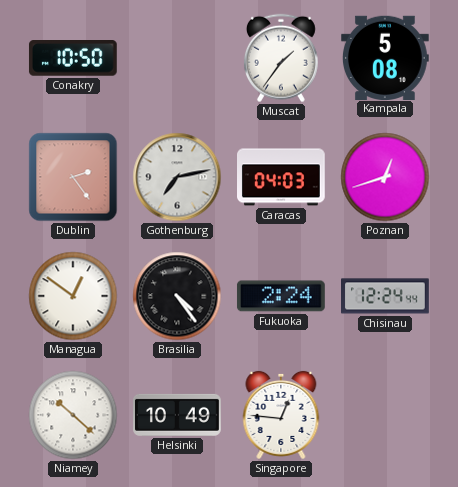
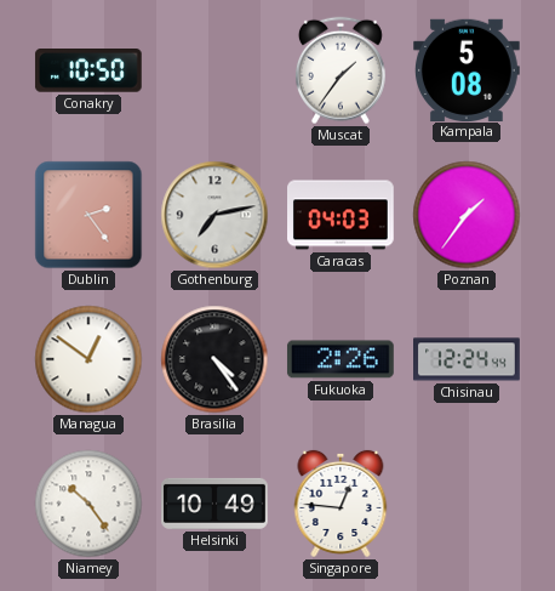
Poznan: 12:42 -> 1:36 (467, 215)
Fukuoka: 2:24 -> 2:26 (341, 359)
Niamey: 10:22 -> 10:24 (88, 504)
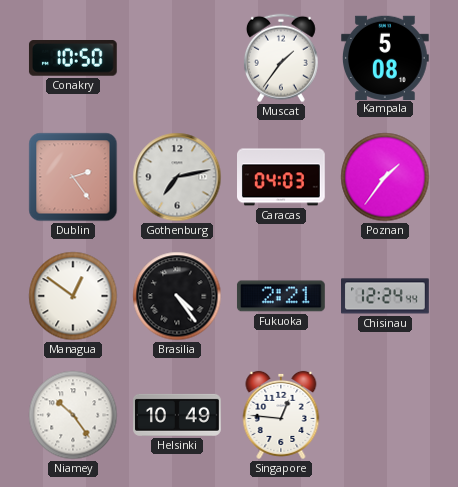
Fukuoka: 2:26 -> 2:21 (281, 296)
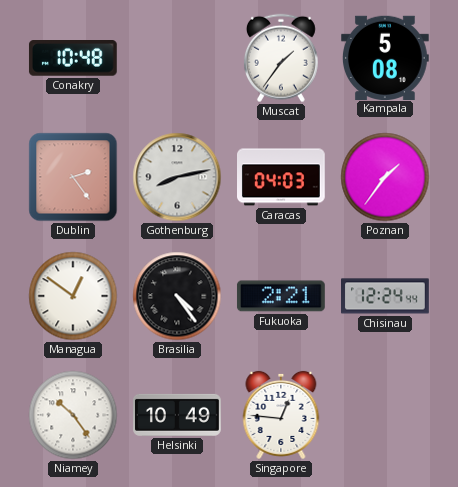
Conakry: 10:50 -> 10:48 (73, 59)
Gothenburg: 7:13 -> 8:13 (177, 177)
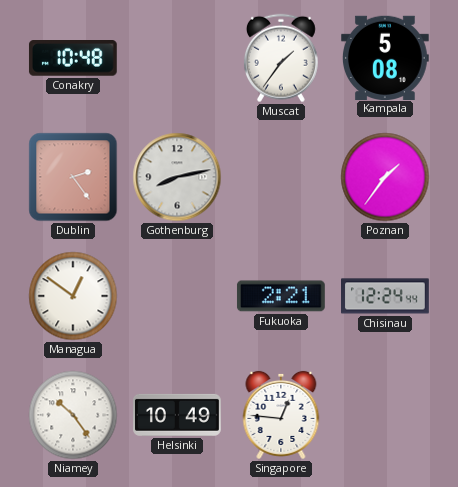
Caracas: 04:03 -> none (282, 177)
Brasilia: 4:24 -> none (177, 296)
